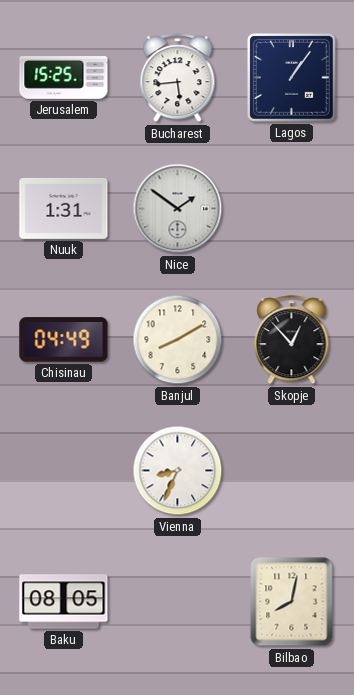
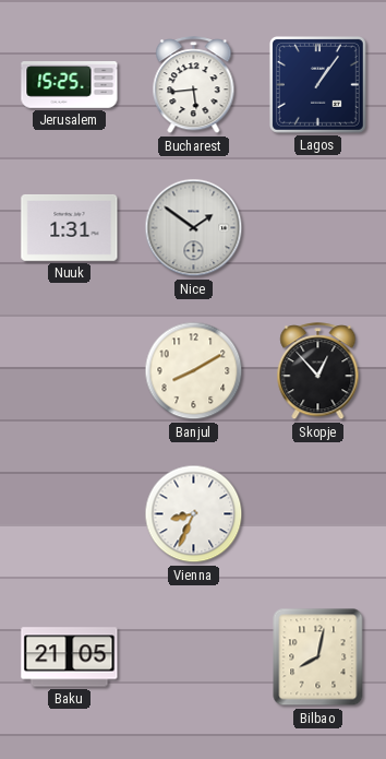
Chisinau: 04:49 -> none (64, 340)
Baku: 08:05 -> 21:05 (70, 657)
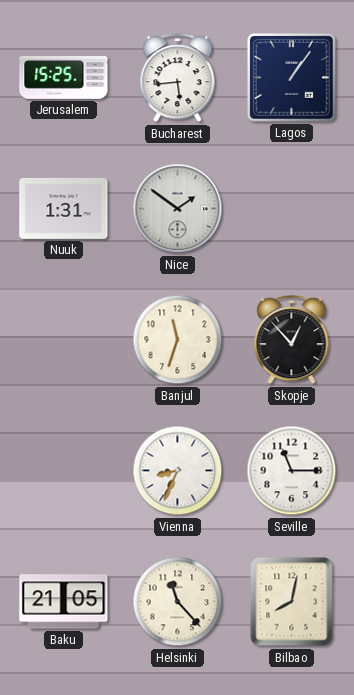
Banjul: 8:10 -> 11:33 (178, 340)
Seville: none -> 11:15 (292, 471)
Helsinki: none -> 11:23 (178, 602)
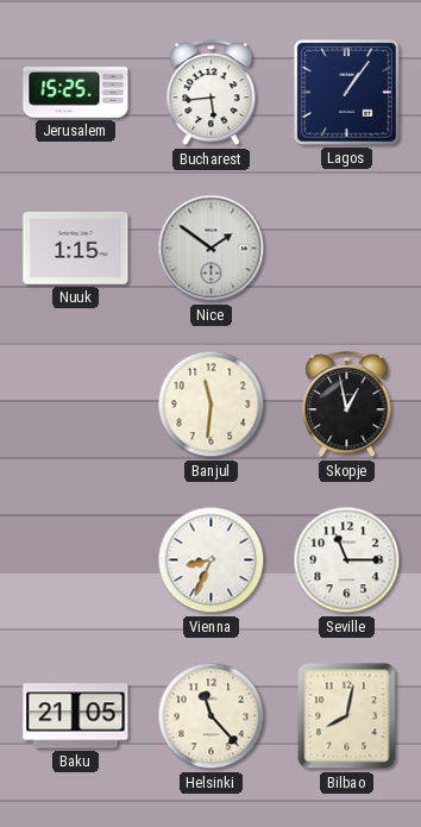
Nuuk: 1:31 -> 1:15 (76, 248)
Banjul: 11:33 -> 11:31 (212, 405)
Skopje: 12:53 -> 12:58 (347, 405)
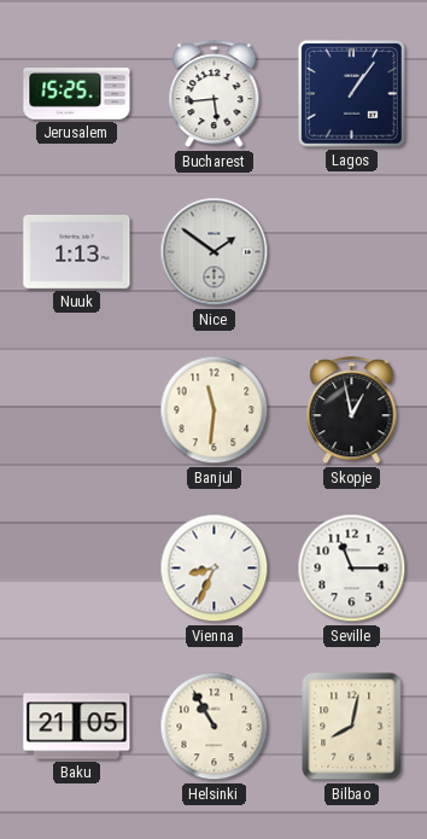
Nuuk: 1:15 -> 1:13 (77, 251)
Helsinki: 11:23 -> 10:55 (215, 727)
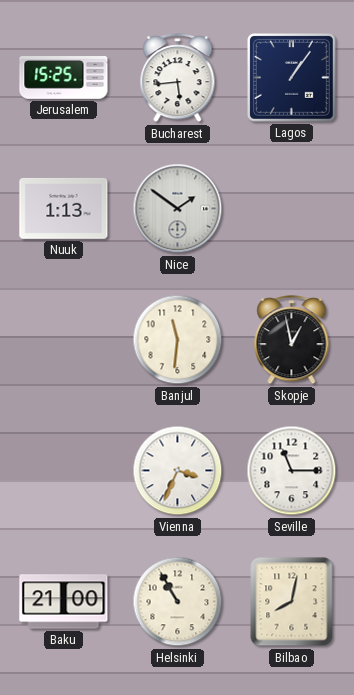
Vienna: 8:34 -> 3:34 (178, 471)
Baku: 21:05 -> 21:00 (64, 602)
